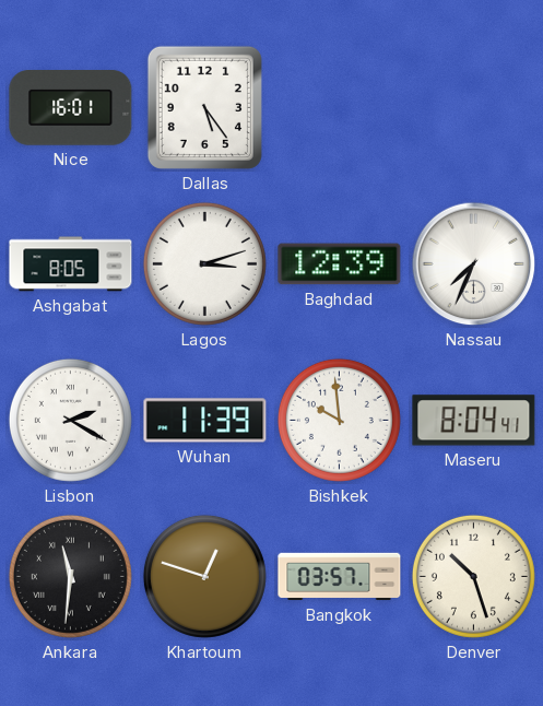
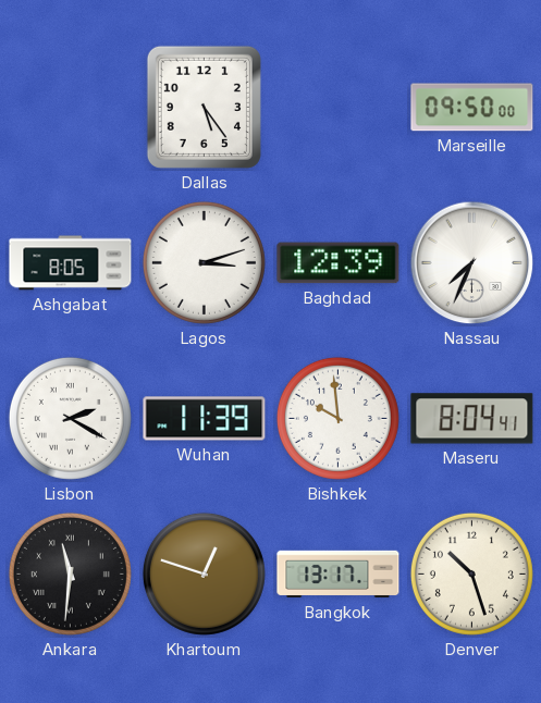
Nice: 16:01 -> none (71, 108)
Marseille: none -> 09:50 (472, 108)
Bangkok: 03:57 -> 13:17 (339, 575)
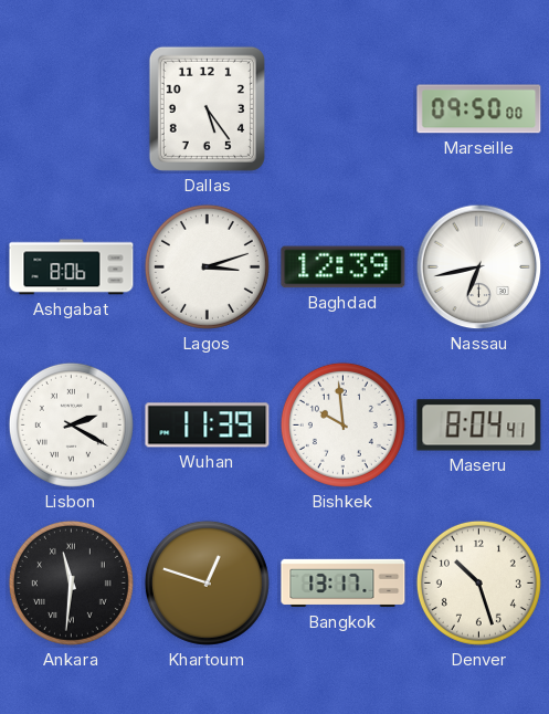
Ashgabat: 8:05 -> 8:06 (72, 267)
Nassau: 7:34 -> 6:43 (479, 267)
